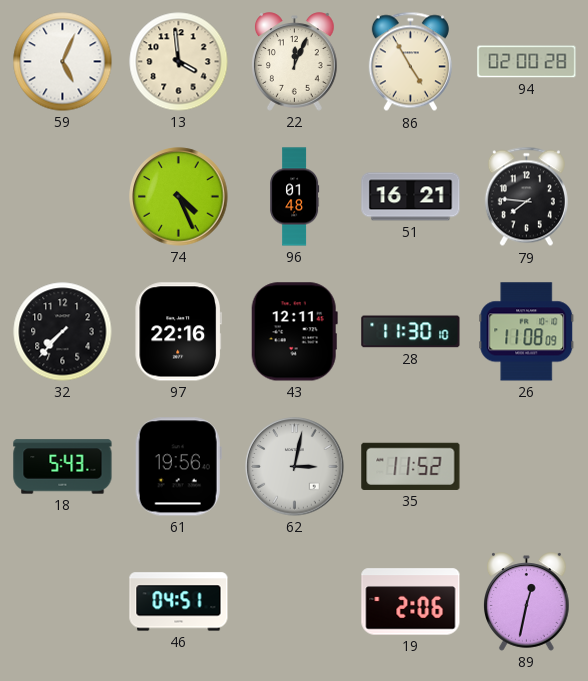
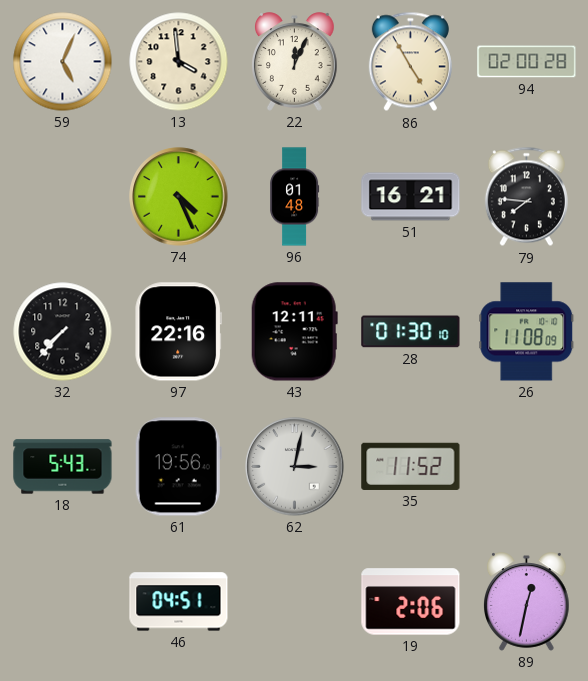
28: 11:30 -> 01:30 (411, 332)
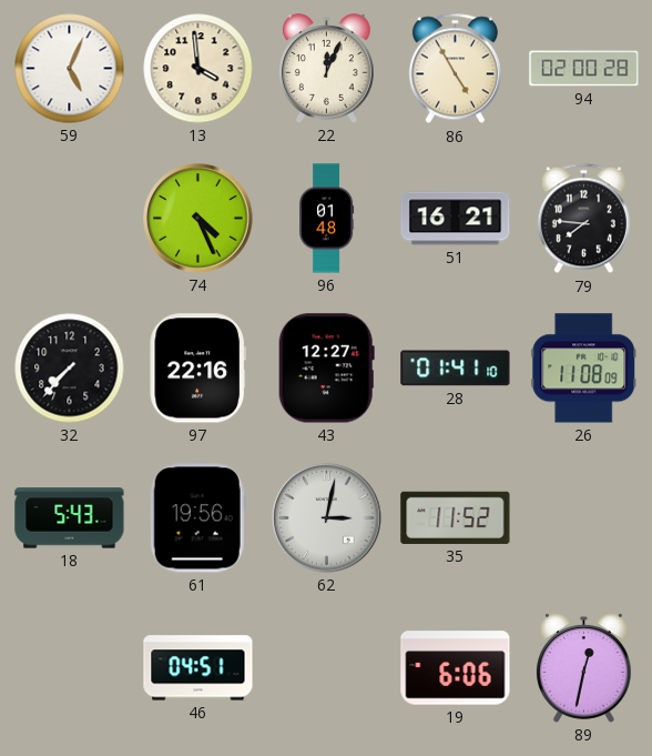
43: 12:11 -> 12:27 (326, 369)
28: 01:30 -> 01:41 (456, 369)
19: 2:06 -> 6:06 (456, 668)
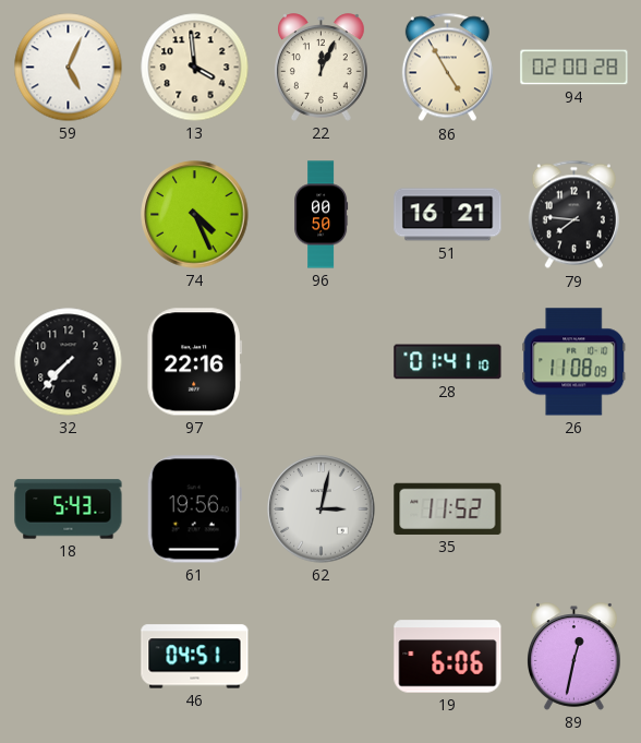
96: 01:48 -> 00:50 (322, 215)
43: 12:27 -> none (326, 369)
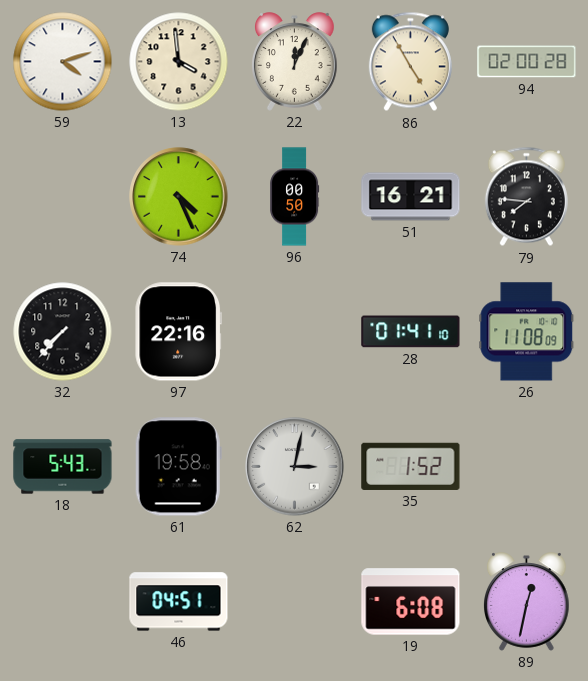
59: 5:04 -> 4:12 (63, 62)
61: 19:56 -> 19:58 (178, 467)
35: 11:52 -> 1:52 (411, 466)
19: 6:06 -> 6:08 (411, 602)
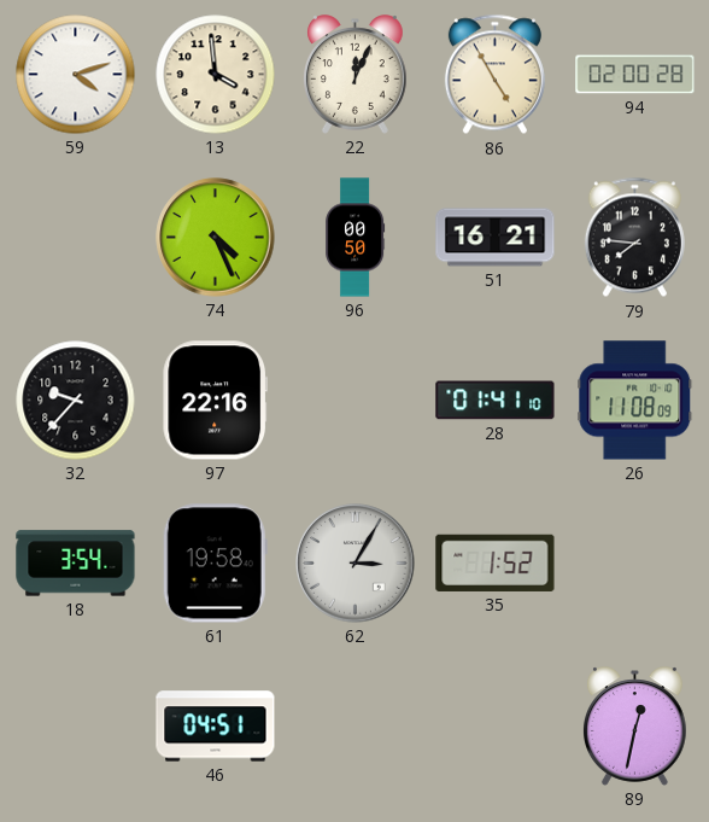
32: 7:37 -> 9:37 (76, 401)
18: 5:43 -> 3:54 (76, 564)
62: 3:02 -> 3:05 (356, 564)
19: 6:08 -> none (411, 602)
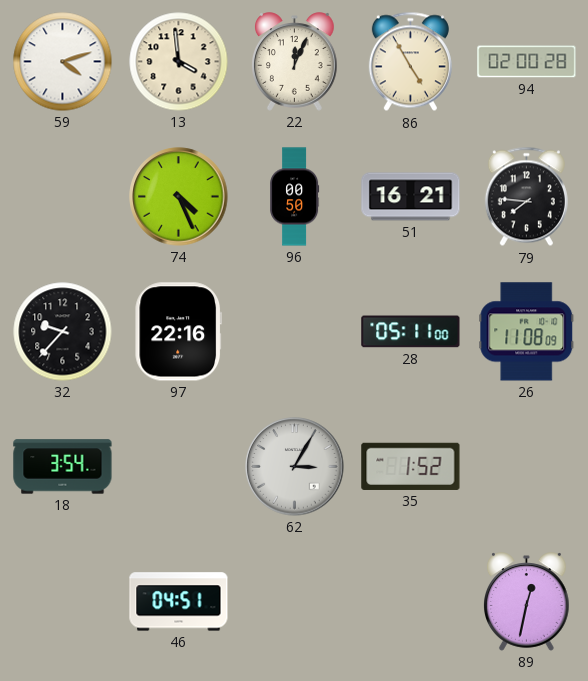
28: 01:41 -> 05:11 (411, 332)
61: 19:58 -> none (215, 564)
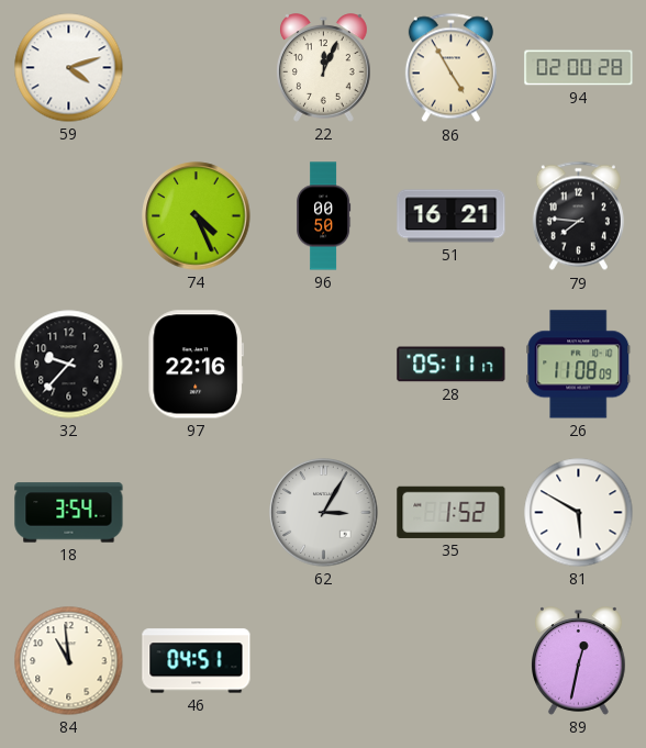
13: 3:59 -> none (179, 62)
28: 05:11:00 -> 05:11:17 (452, 365)
81: none -> 5:50 (579, 513)
84: none -> 10:59 (69, 661)
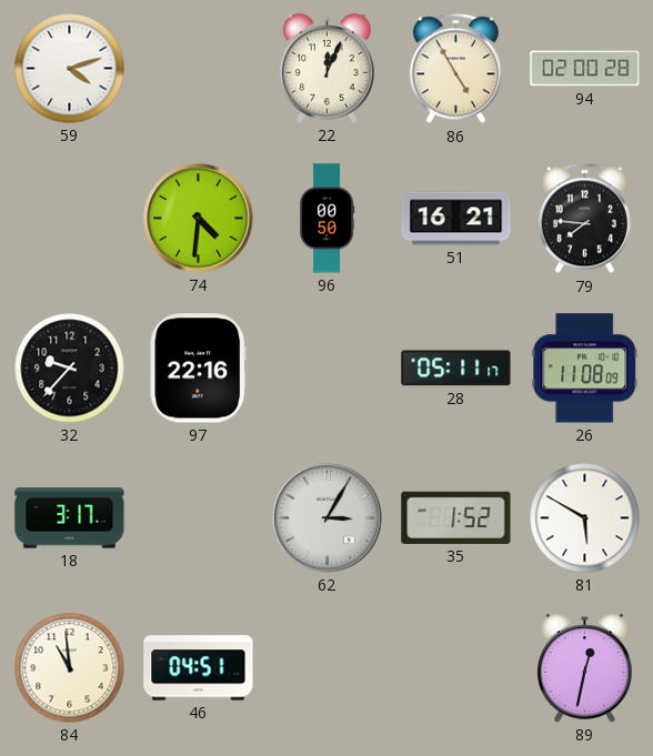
74: 4:26 -> 4:31 (199, 219)
18: 3:54 -> 3:17 (70, 518)
